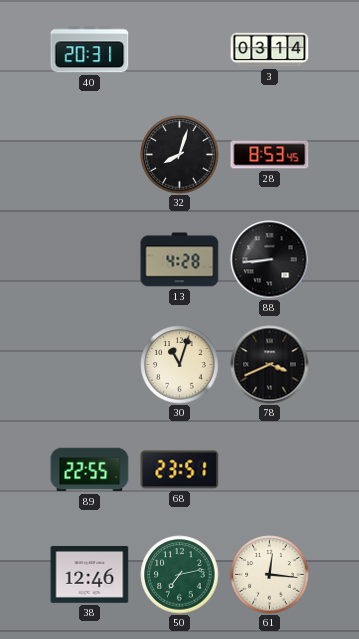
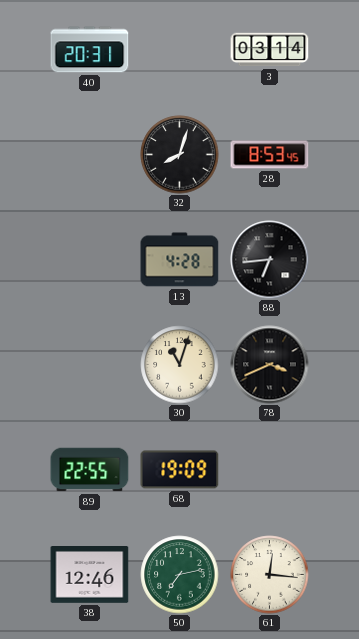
88: 8:44 -> 6:44 (270, 260)
68: 23:51 -> 19:09 (180, 470)
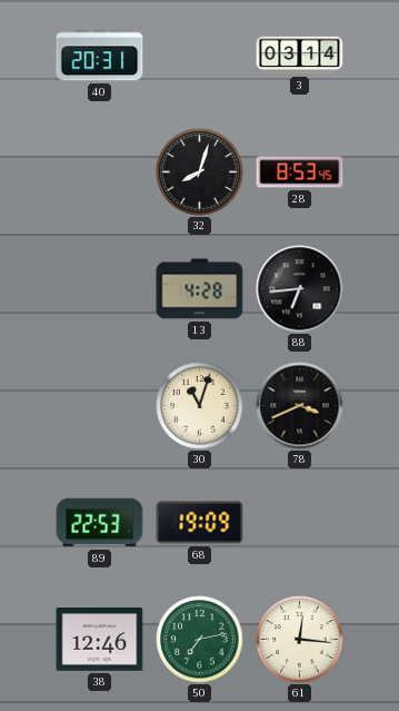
89: 22:55 -> 22:53 (100, 523)
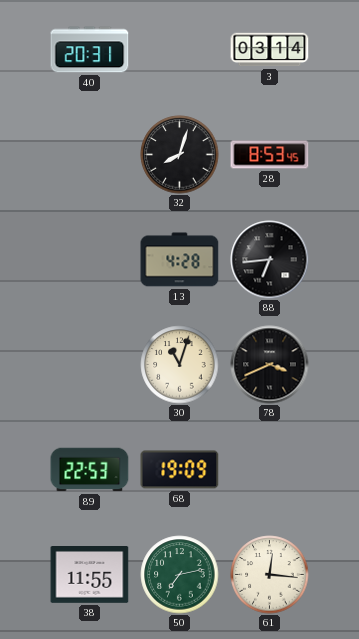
38: 12:46 -> 11:55 (90, 575)
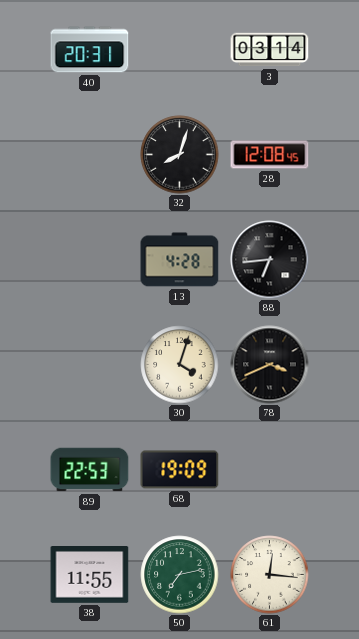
28: 8:53 -> 12:08 (270, 155)
30: 11:03 -> 4:03 (180, 365)
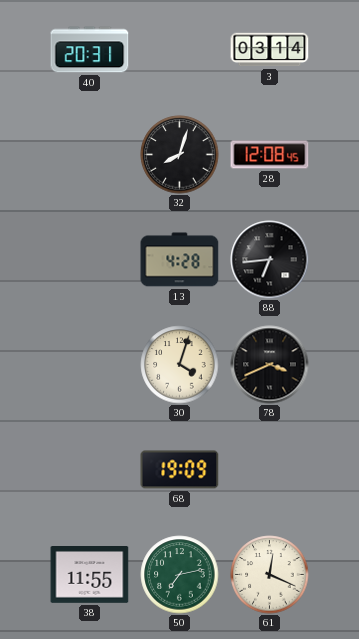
89: 22:53 -> none (90, 470)
61: 12:16 -> 12:19 (270, 575)
